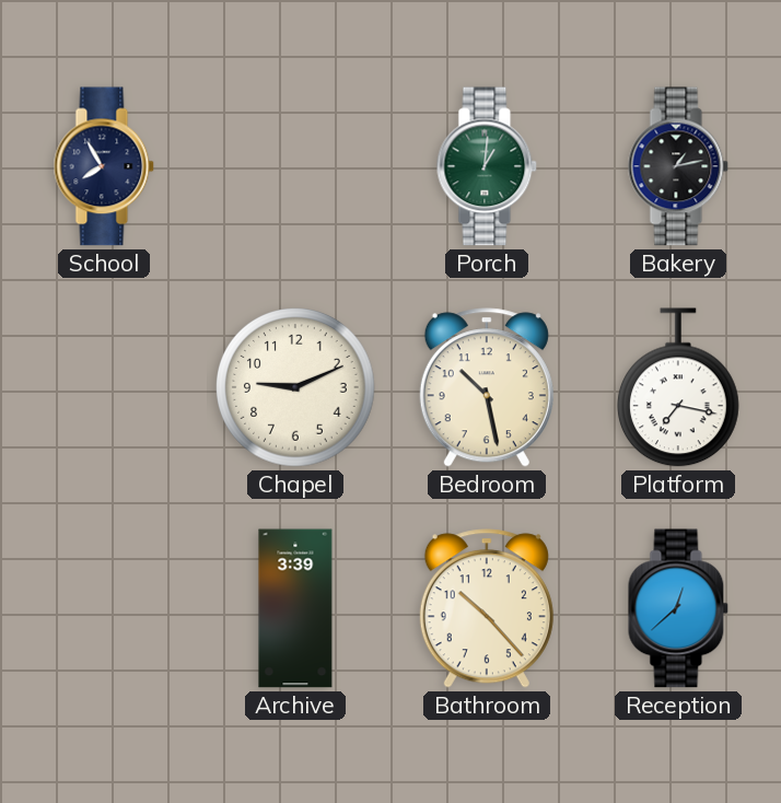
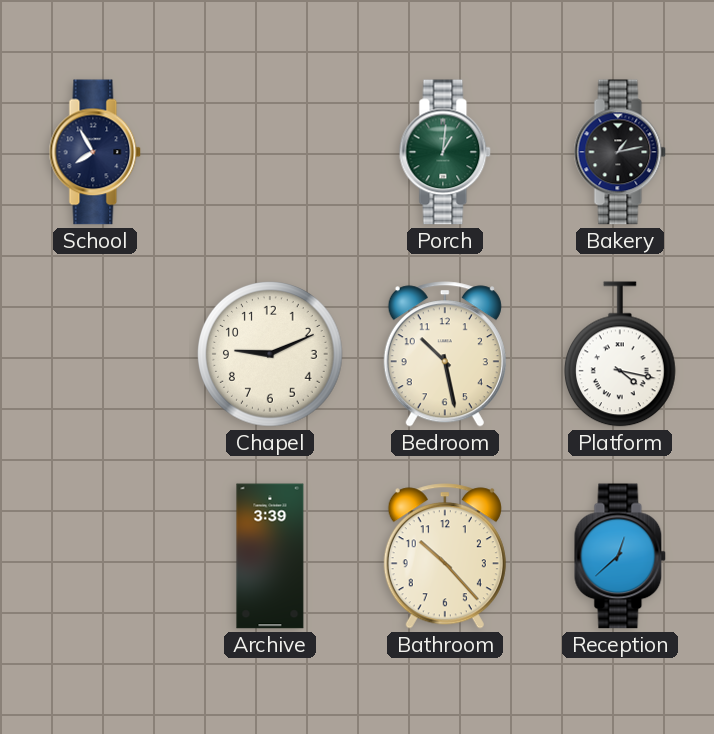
Platform: 7:17 -> 4:17 (620, 354)
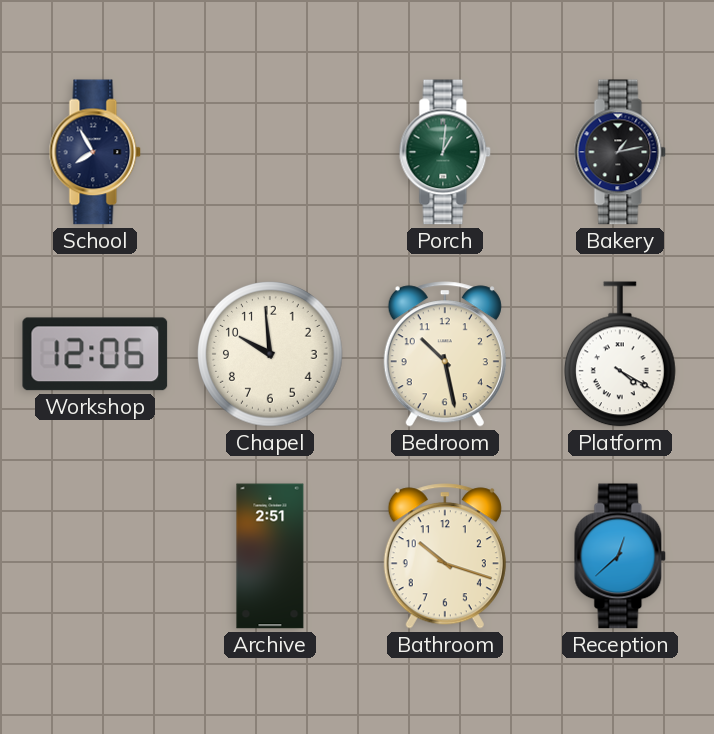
Workshop: none -> 12:06 (95, 354)
Chapel: 9:11 -> 9:59 (270, 354)
Platform: 4:17 -> 4:20 (620, 354)
Archive: 3:39 -> 2:51 (270, 556)
Bathroom: 10:23 -> 10:18 (445, 556)
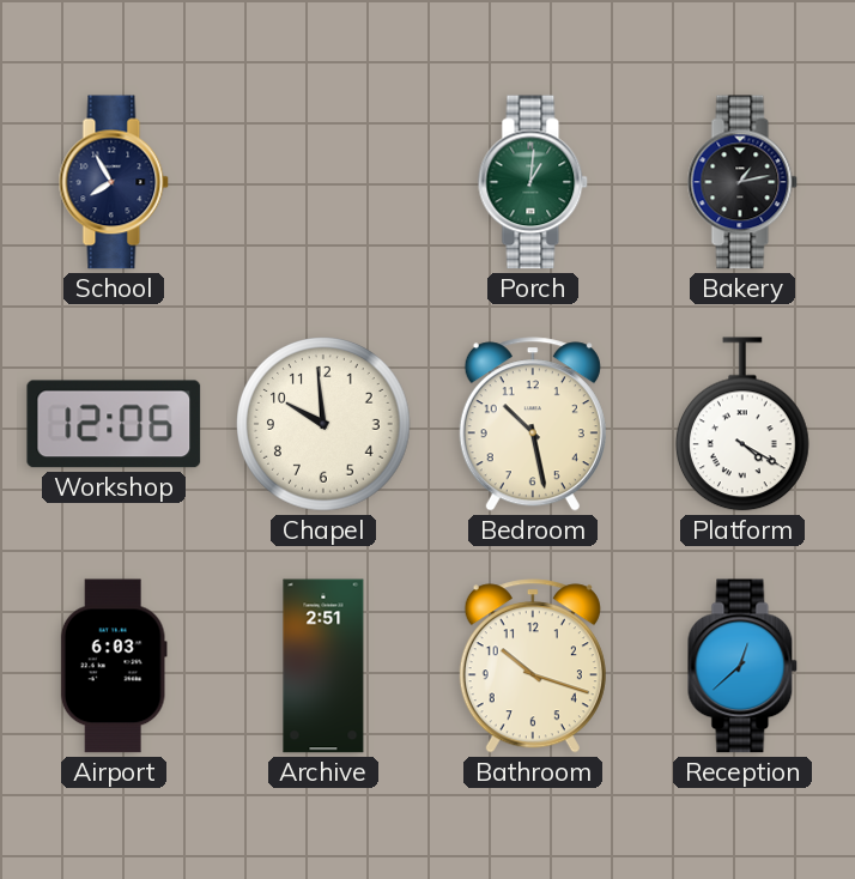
Airport: none -> 6:03 (114, 666)
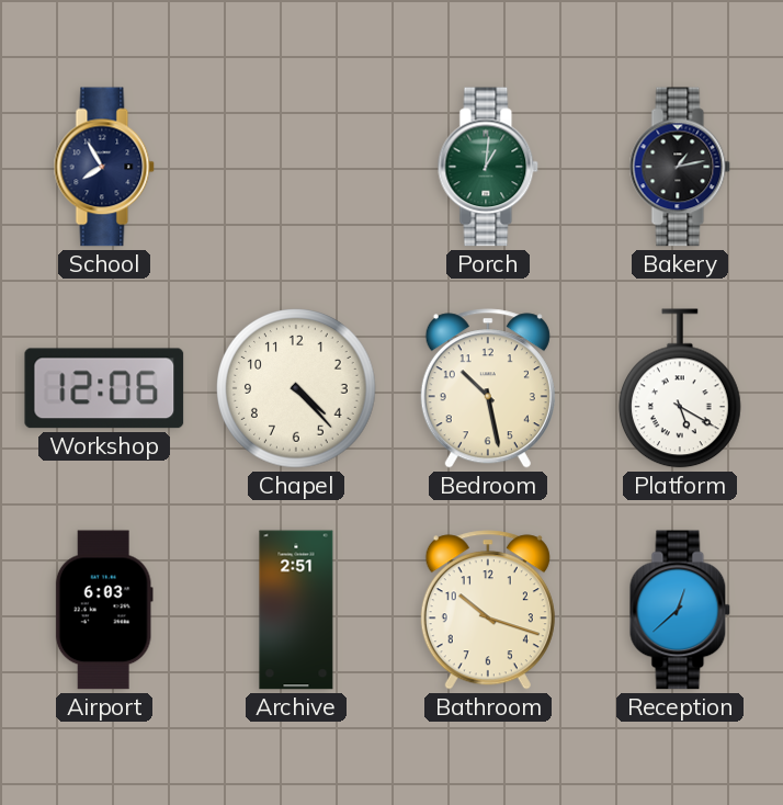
Chapel: 9:59 -> 4:23 (296, 388)
Platform: 4:20 -> 5:20 (680, 388)
